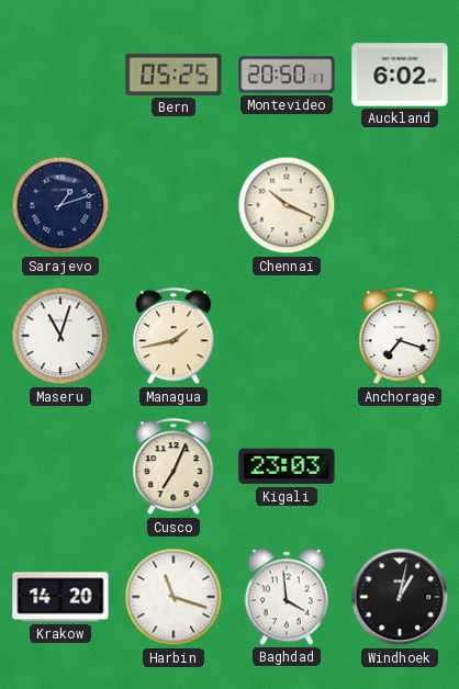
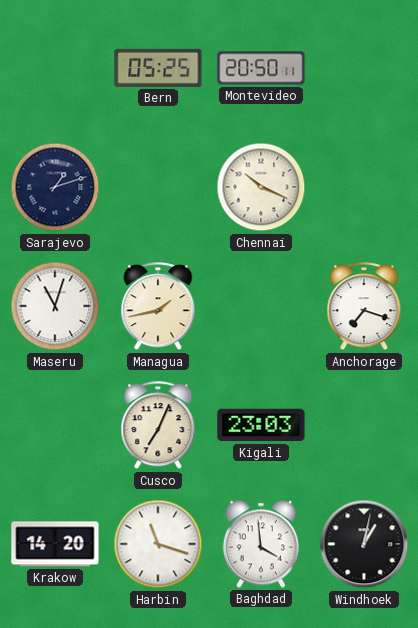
Auckland: 6:02 -> none (400, 75)
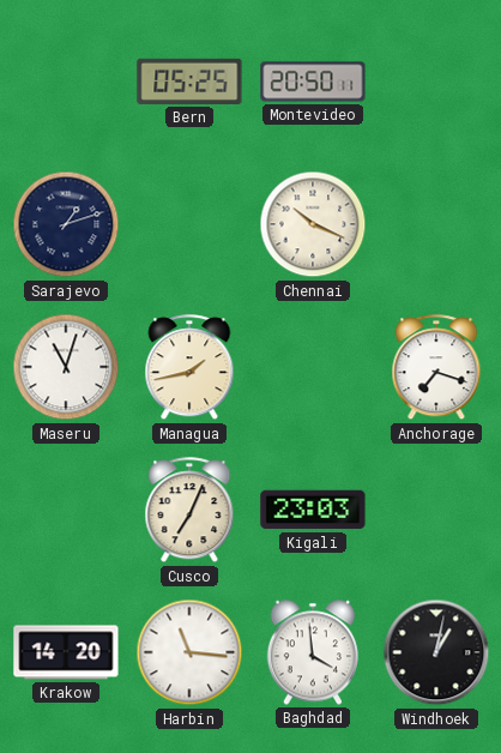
Harbin: 11:18 -> 11:16 (189, 652)
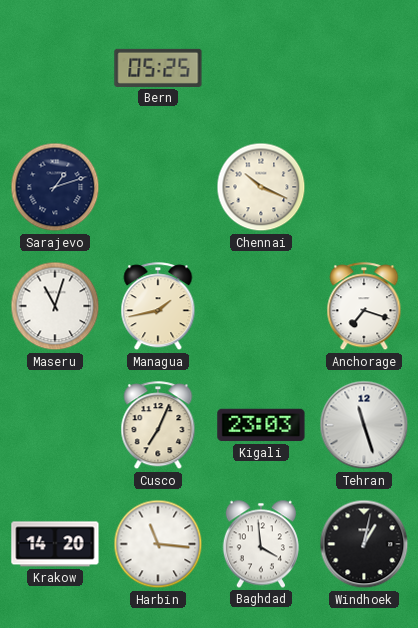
Montevideo: 20:50 -> none (313, 82)
Tehran: none -> 11:27 (364, 425)
